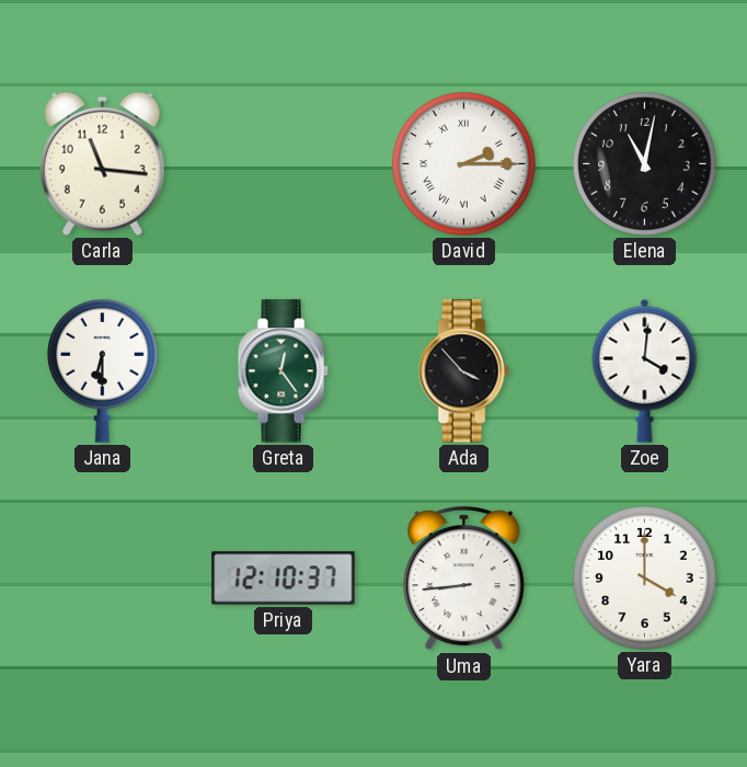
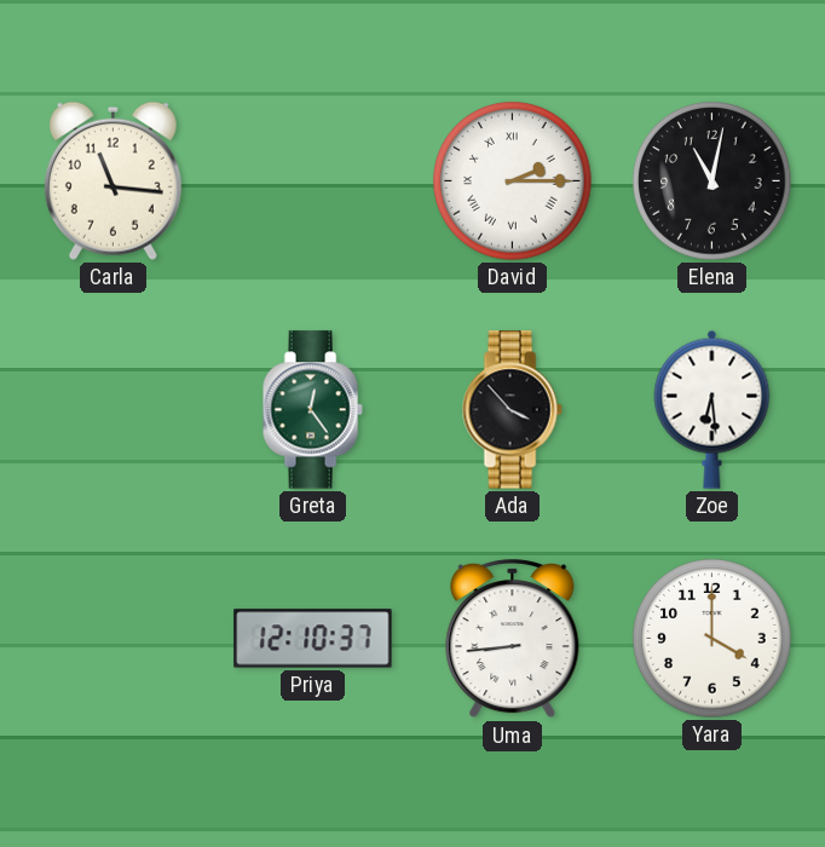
Jana: 6:30 -> none (103, 371)
Zoe: 4:01 -> 6:29 (712, 409)
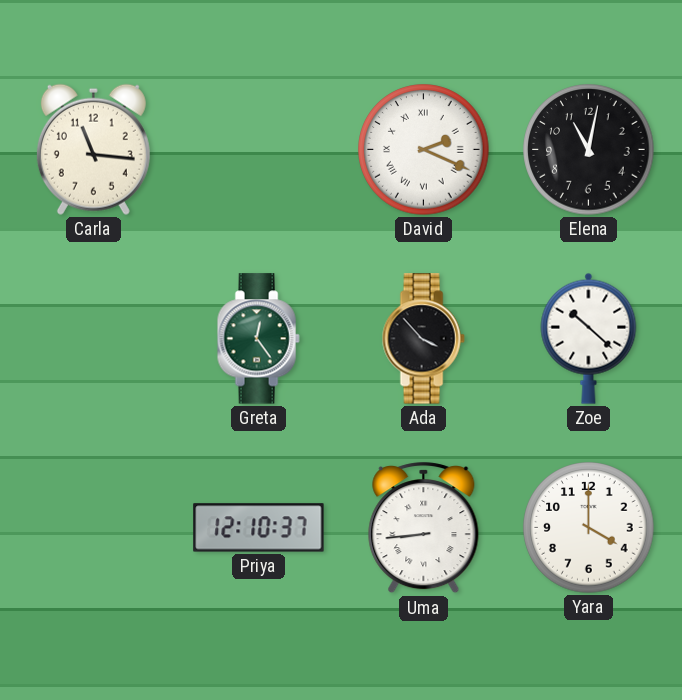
David: 2:15 -> 2:19 (424, 150)
Zoe: 6:29 -> 10:22 (589, 338)
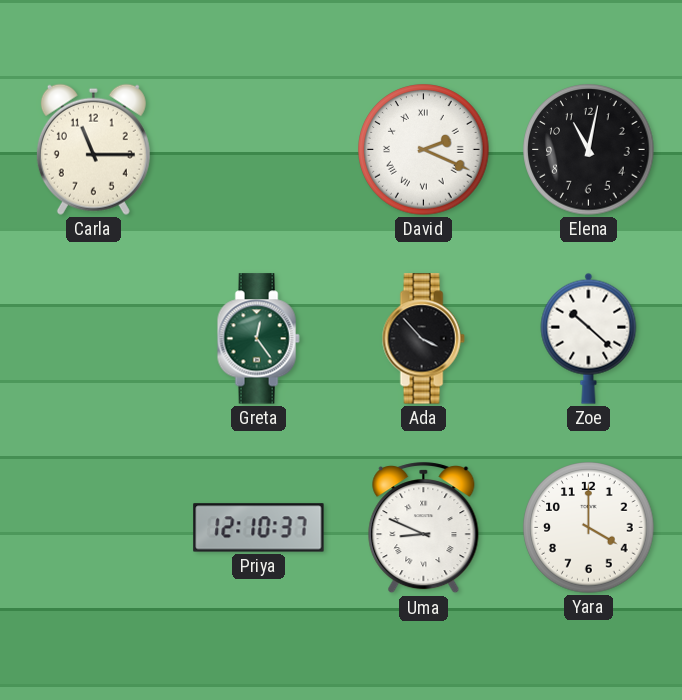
Carla: 11:16 -> 11:15 (93, 149)
Uma: 8:44 -> 8:49 (424, 528)
